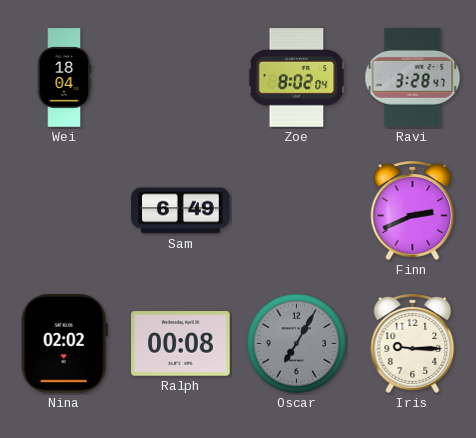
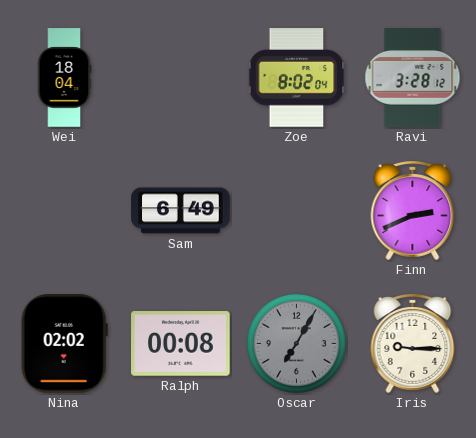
Ravi: 3:28:47 -> 3:28:12 (413, 78)
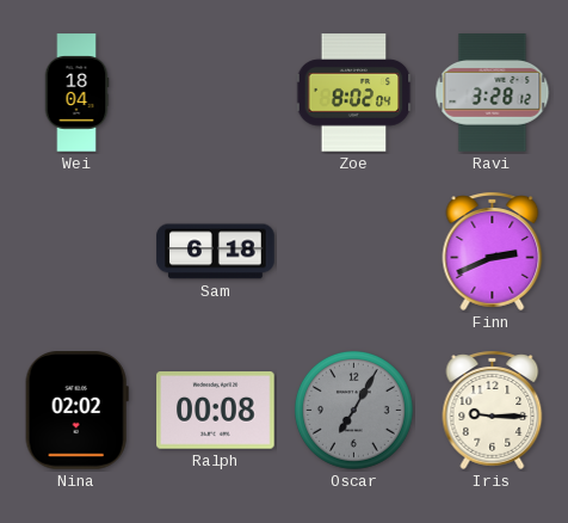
Sam: 6:49 -> 6:18 (216, 252)
